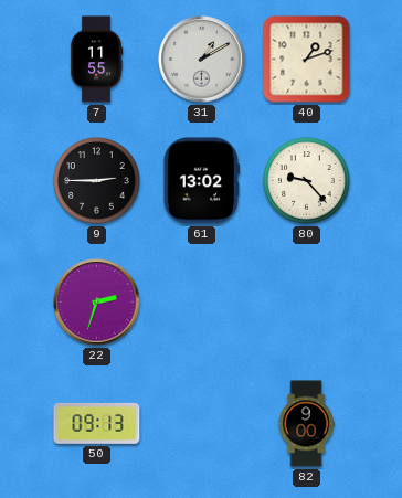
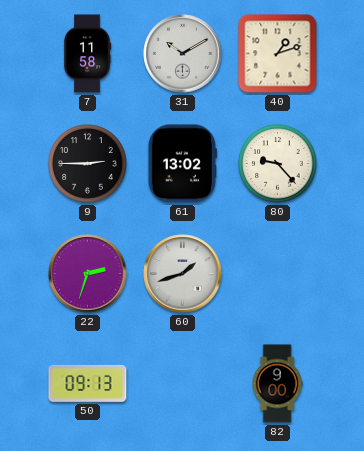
7: 11:55 -> 11:58 (87, 54)
31: 1:10 -> 10:10 (183, 54)
60: none -> 1:42 (183, 274)
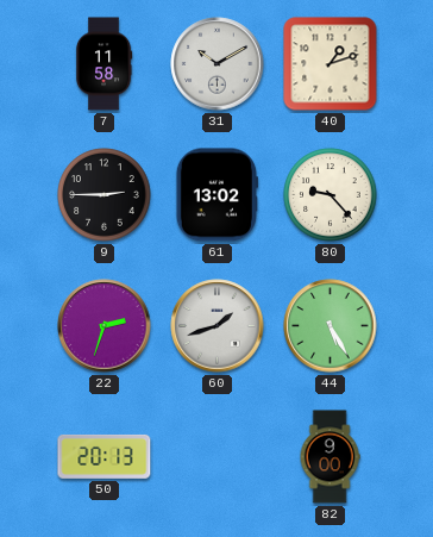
44: none -> 5:25 (331, 326)
50: 09:13 -> 20:13 (105, 456)
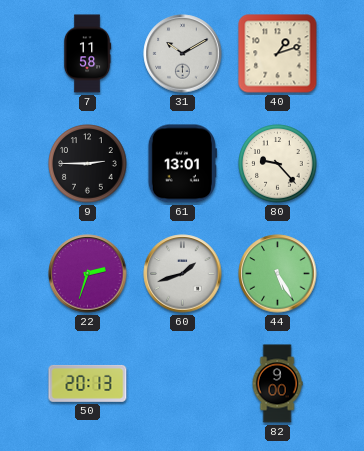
61: 13:02 -> 13:01 (182, 164)
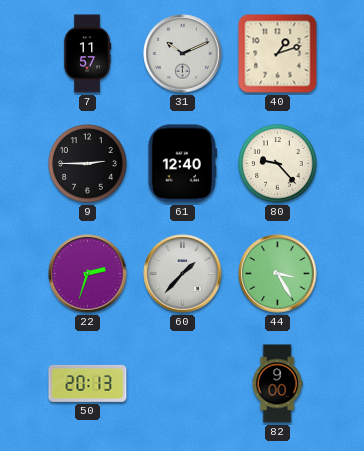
7: 11:58 -> 11:57 (87, 54)
31: 10:10 -> 10:11 (183, 54)
61: 13:01 -> 12:40 (182, 164)
60: 1:42 -> 1:37 (183, 274)
44: 5:25 -> 3:25 (278, 274)
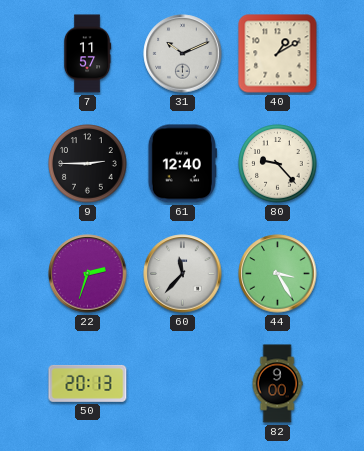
40: 1:12 -> 1:10 (278, 54)
60: 1:37 -> 11:37 (183, 274)
